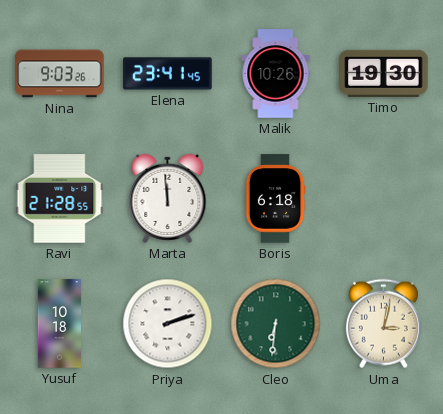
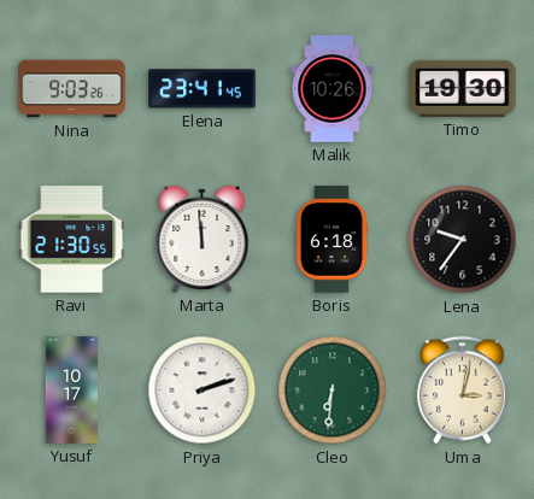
Ravi: 21:28 -> 21:30 (72, 240)
Lena: none -> 9:36 (463, 240)
Yusuf: 10:18 -> 10:17 (72, 391)
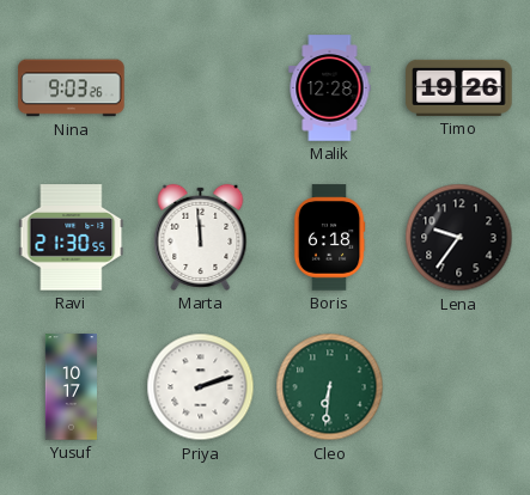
Elena: 23:41 -> none (203, 89)
Malik: 10:26 -> 12:28 (330, 88)
Timo: 19:30 -> 19:26 (459, 87)
Uma: 3:02 -> none (462, 391)
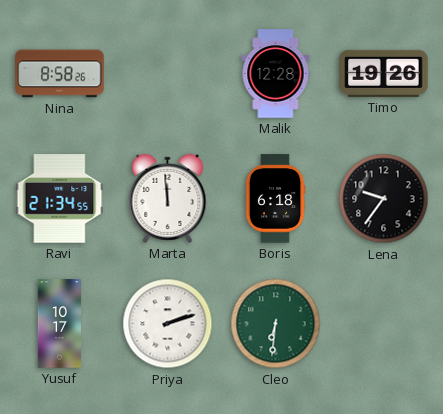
Nina: 9:03 -> 8:58 (60, 74)
Ravi: 21:30 -> 21:34 (60, 199)
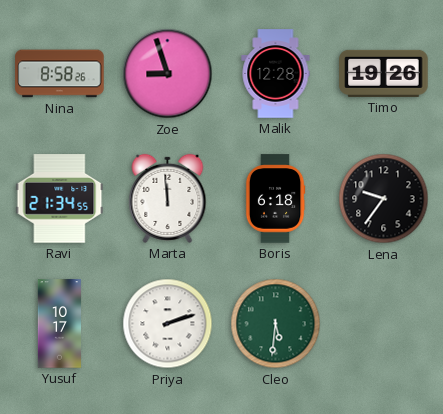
Zoe: none -> 8:57 (168, 74)
Cleo: 6:31 -> 5:31 (276, 324)
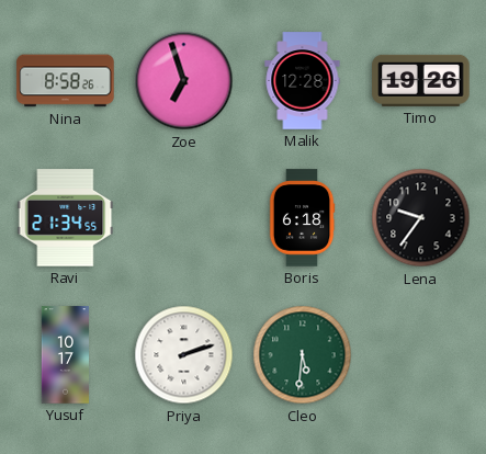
Zoe: 8:57 -> 6:57 (184, 81)
Marta: 11:59 -> none (168, 198)
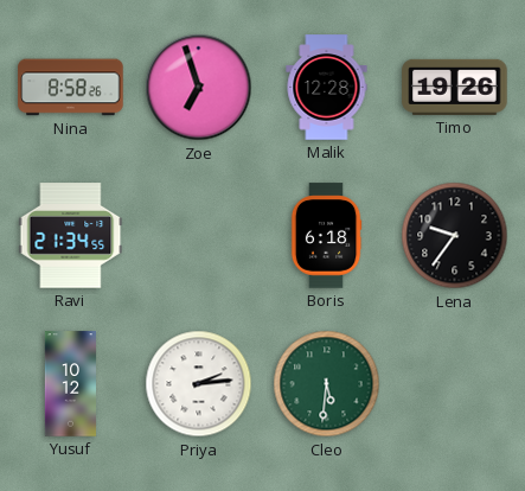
Yusuf: 10:17 -> 10:12 (71, 384)
Priya: 2:12 -> 2:14 (199, 384)
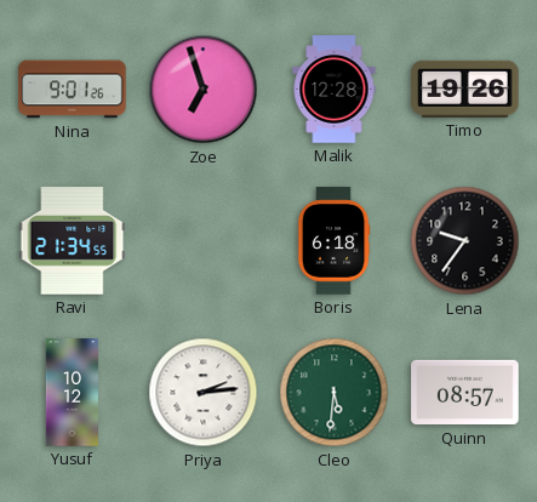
Nina: 8:58 -> 9:01 (73, 90)
Quinn: none -> 08:57 (465, 393)
